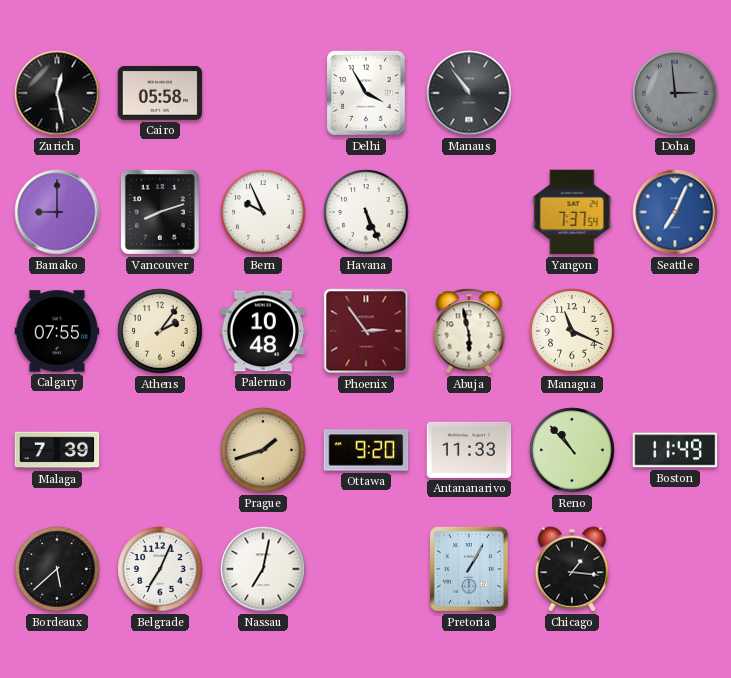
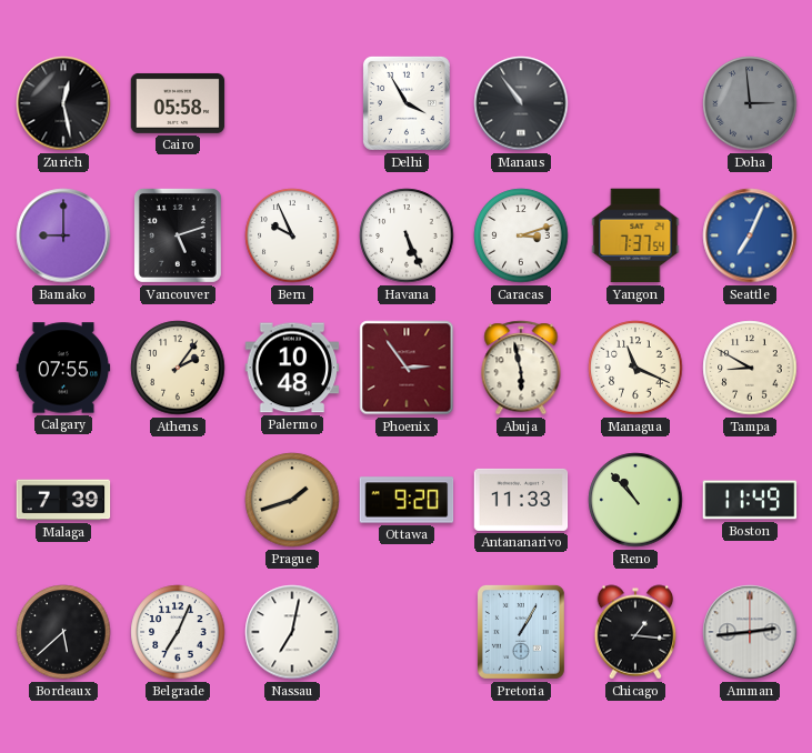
Vancouver: 8:12 -> 5:12 (178, 235)
Caracas: none -> 3:12 (521, 235)
Tampa: none -> 8:50 (750, 368)
Amman: none -> 2:44 (750, 632)
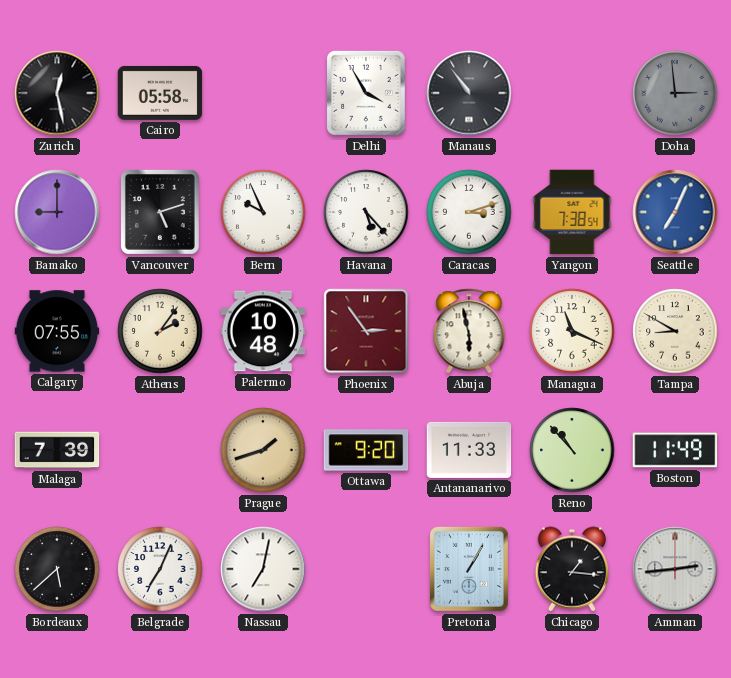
Havana: 5:26 -> 5:23 (366, 212)
Yangon: 7:37 -> 7:38 (572, 212)
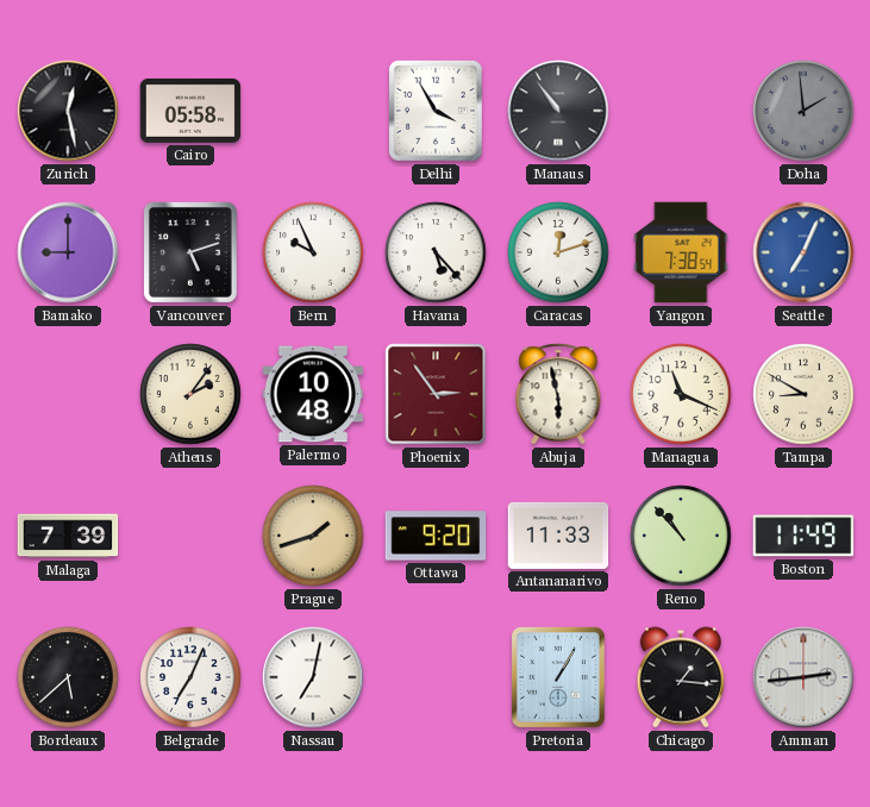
Doha: 2:59 -> 1:59 (803, 111)
Caracas: 3:12 -> 12:12 (558, 252)
Calgary: 07:55 -> none (57, 331)
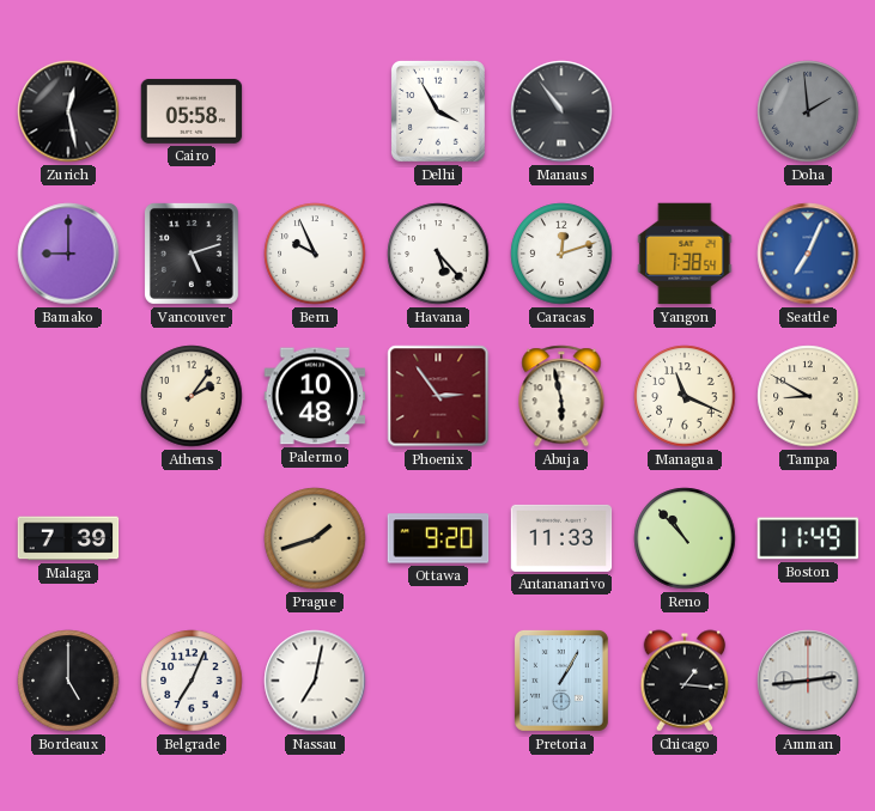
Bordeaux: 5:38 -> 5:00 (68, 681)
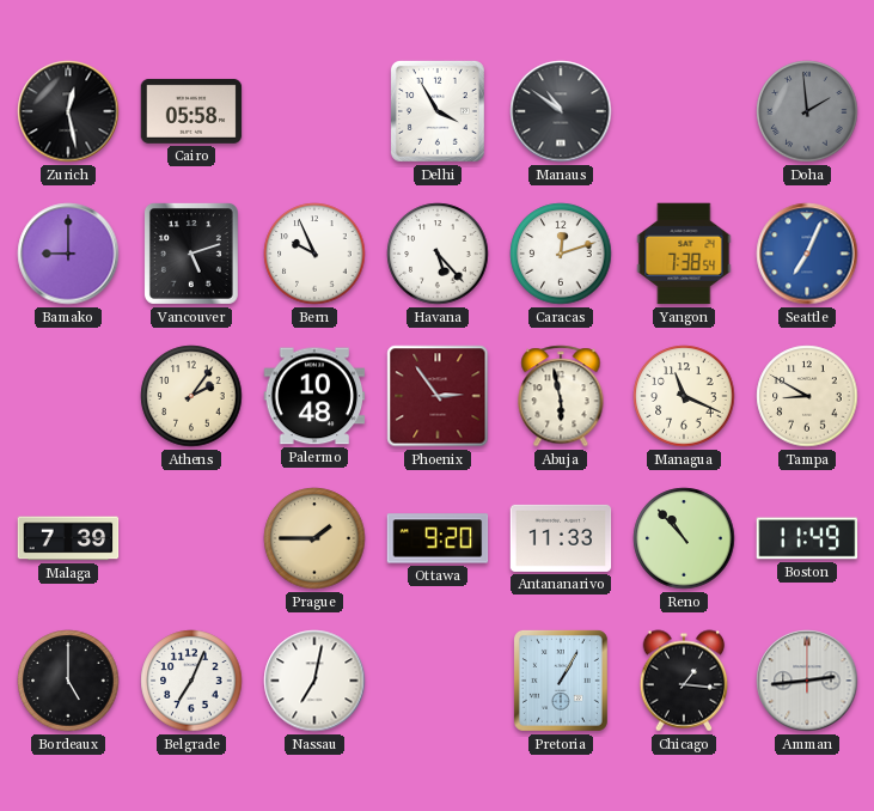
Manaus: 10:54 -> 10:51 (561, 111)
Prague: 1:42 -> 1:45 (314, 538)
